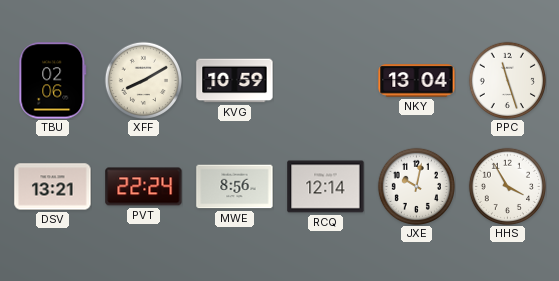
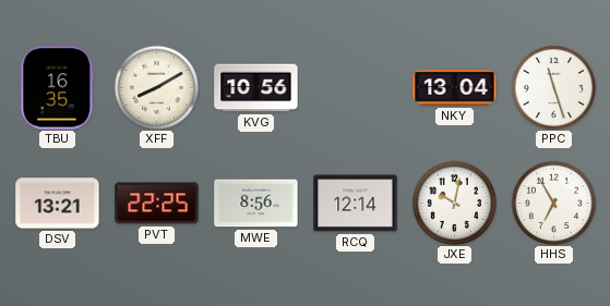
TBU: 02:06 -> 16:35 (58, 88)
KVG: 10:59 -> 10:56 (256, 88)
PVT: 22:24 -> 22:25 (157, 204)
HHS: 3:55 -> 6:55 (553, 203)
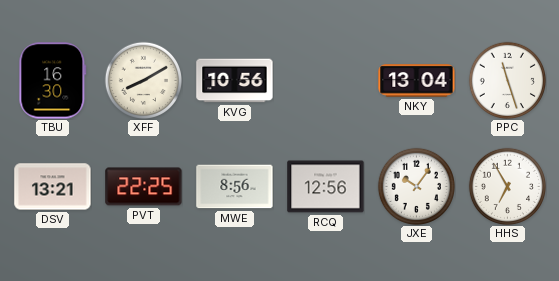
TBU: 16:35 -> 16:30 (53, 81)
RCQ: 12:14 -> 12:56 (326, 187)
JXE: 10:02 -> 10:06 (416, 186)
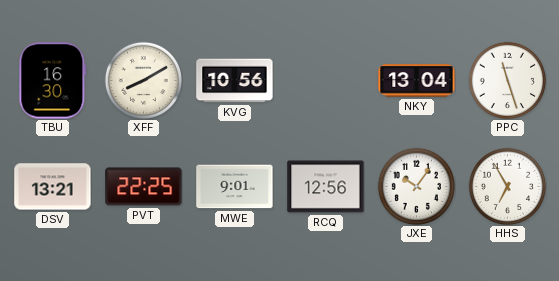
MWE: 8:56 -> 9:01 (235, 187)
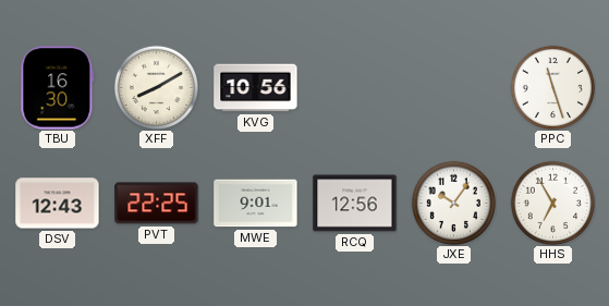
NKY: 13:04 -> none (417, 81)
DSV: 13:21 -> 12:43 (58, 204)
